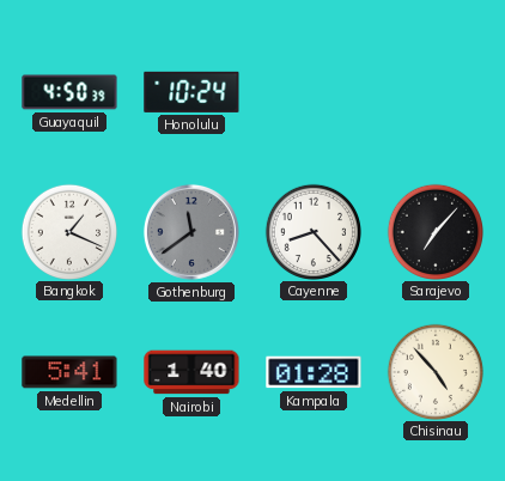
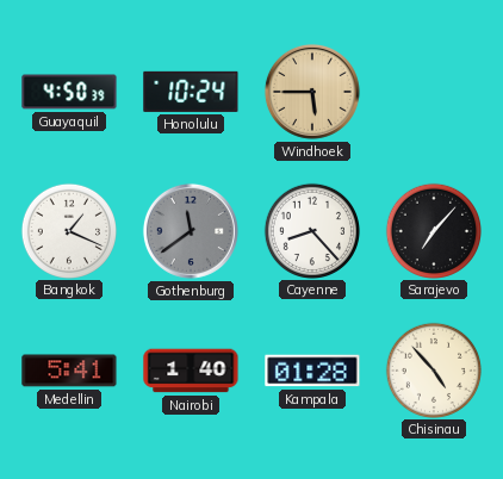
Windhoek: none -> 5:45 (312, 92)
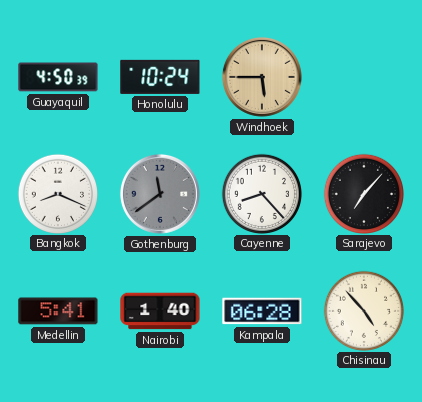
Bangkok: 1:19 -> 8:19 (57, 193)
Kampala: 01:28 -> 06:28 (262, 311)
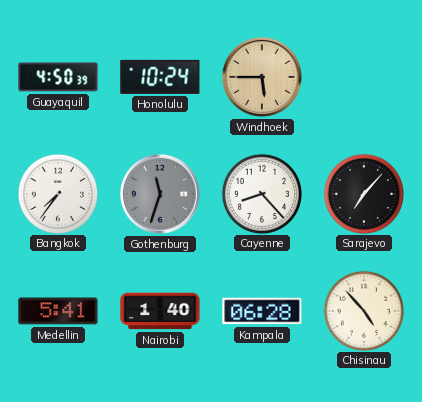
Bangkok: 8:19 -> 7:36 (57, 193)
Gothenburg: 11:39 -> 11:33 (160, 194)
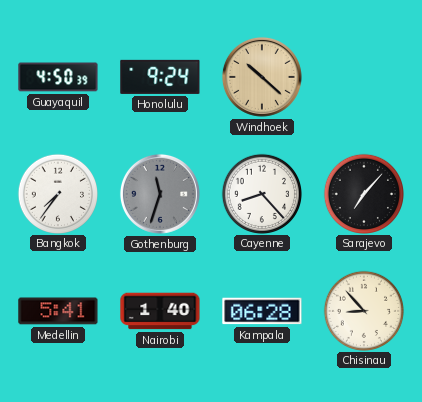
Honolulu: 10:24 -> 9:24 (160, 77)
Windhoek: 5:45 -> 10:22 (262, 77)
Chisinau: 4:53 -> 8:53 (363, 310)
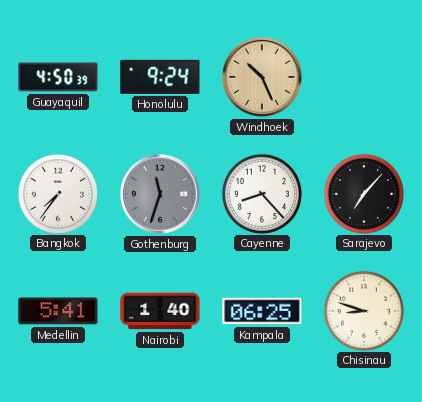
Windhoek: 10:22 -> 10:26 (262, 77)
Kampala: 06:28 -> 06:25 (262, 311)
Chisinau: 8:53 -> 8:48 (363, 310)
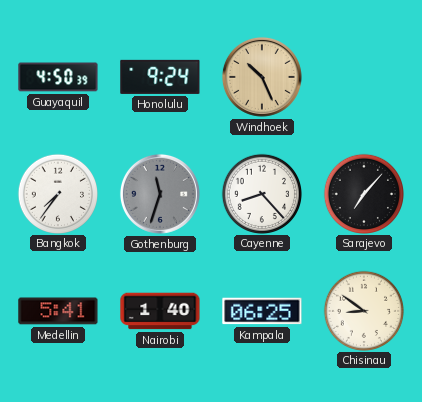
Chisinau: 8:48 -> 8:51 (363, 310)
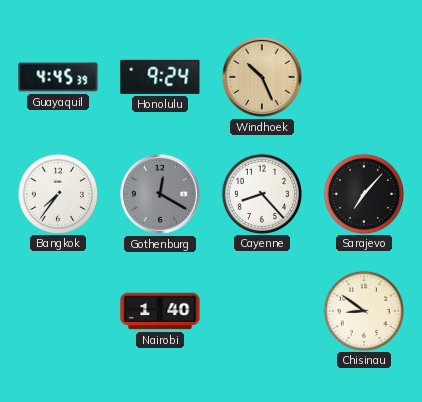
Guayaquil: 4:50 -> 4:45 (58, 77)
Gothenburg: 11:33 -> 12:20 (160, 194)
Medellin: 5:41 -> none (58, 311)
Kampala: 06:25 -> none (262, 311)
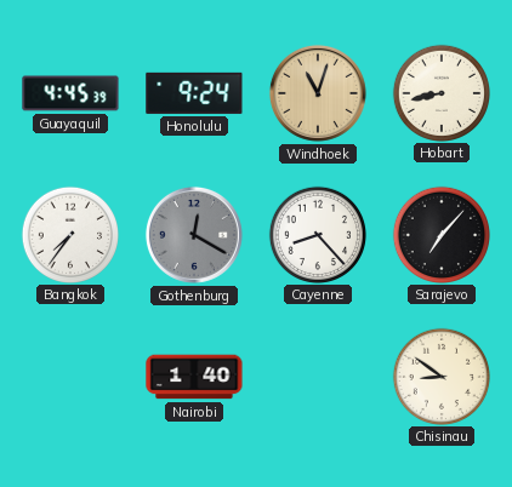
Windhoek: 10:26 -> 11:03 (318, 93)
Hobart: none -> 8:43 (440, 92)
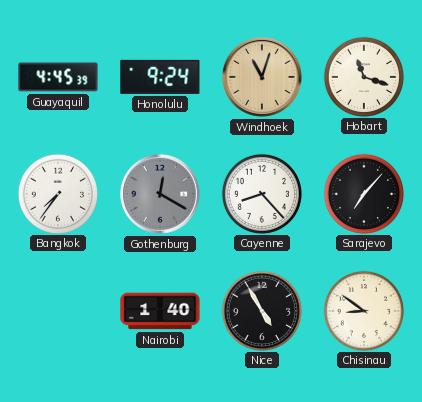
Hobart: 8:43 -> 11:18 (363, 76)
Nice: none -> 4:55 (261, 310)
